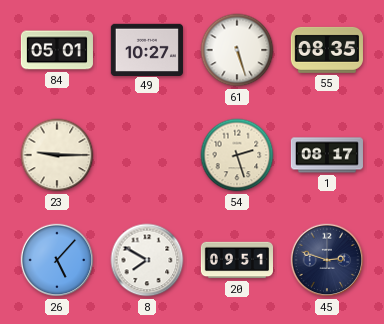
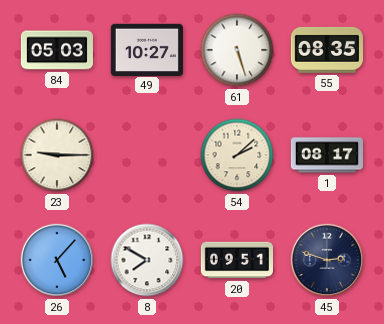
84: 05:01 -> 05:03 (57, 50)
54: 2:27 -> 2:08 (237, 155)
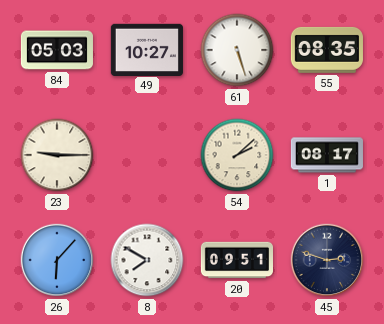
26: 5:07 -> 6:07 (57, 260)
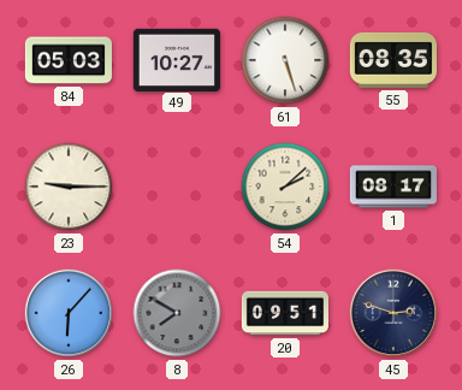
8 dial: white -> grey (177, 313)
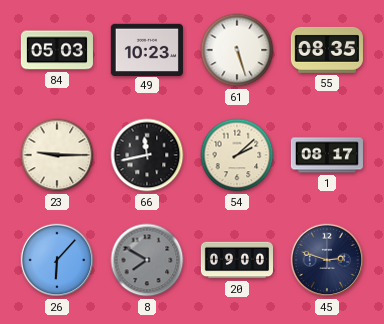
49: 10:27 -> 10:23 (147, 49)
66: none -> 11:43 (147, 155)
20: 09:51 -> 09:00 (236, 260)
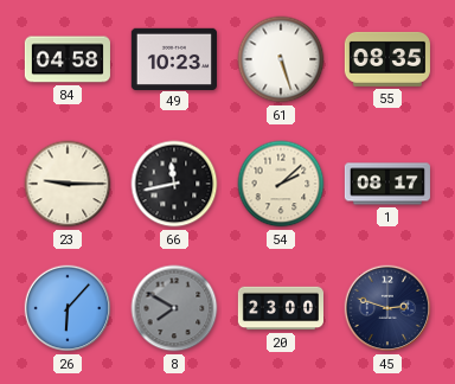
84: 05:03 -> 04:58 (68, 59)
20: 09:00 -> 23:00 (280, 308)
